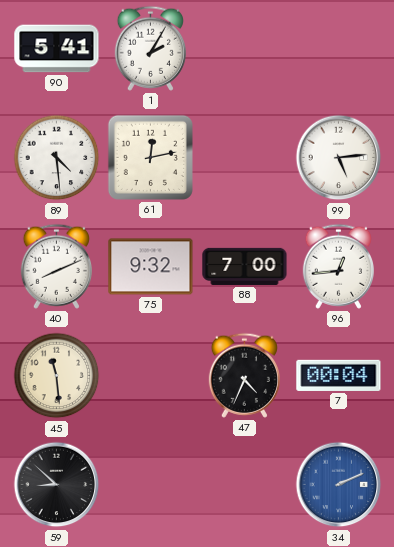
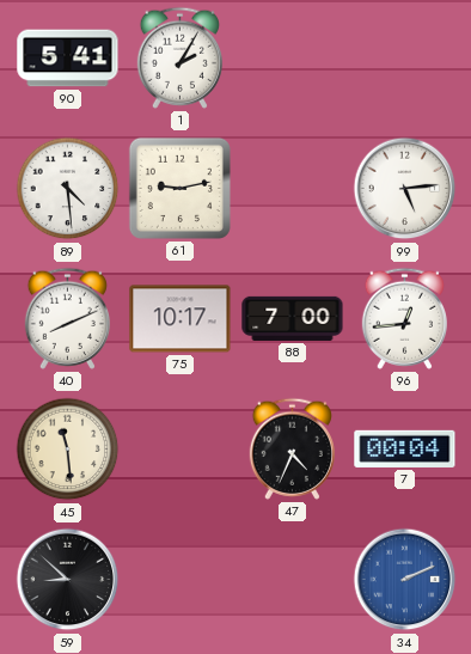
61: 12:13 -> 9:13 (179, 188)
75: 9:32 -> 10:17 (181, 319)
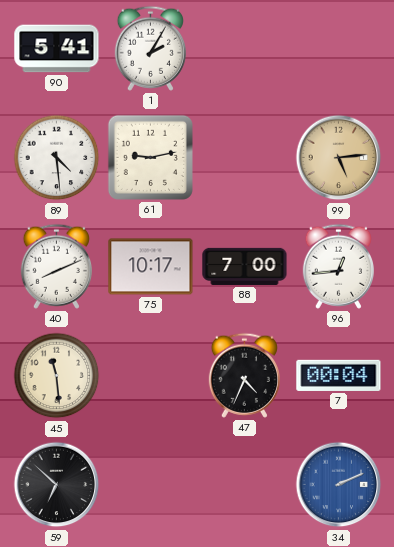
99 dial: white -> champagne (339, 158)
59: 8:52 -> 6:52 (57, 485)
